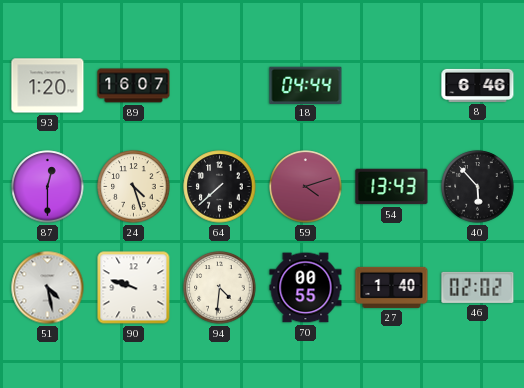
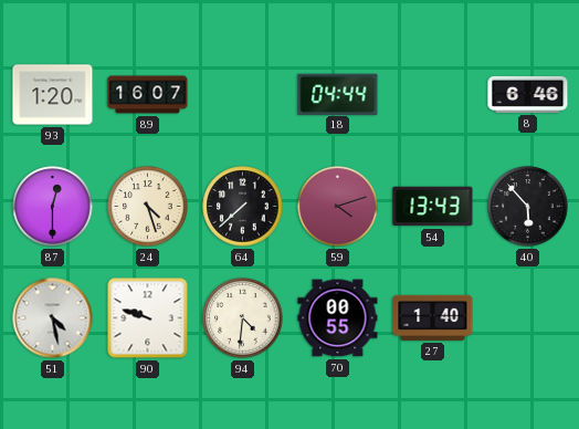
46: 02:02 -> none (478, 287)
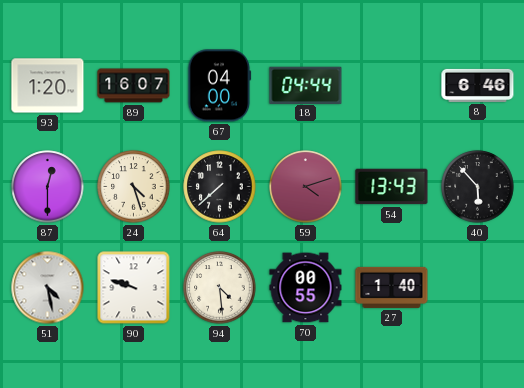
67: none -> 04:00 (220, 86)
94: 4:31 -> 4:29 (220, 288)
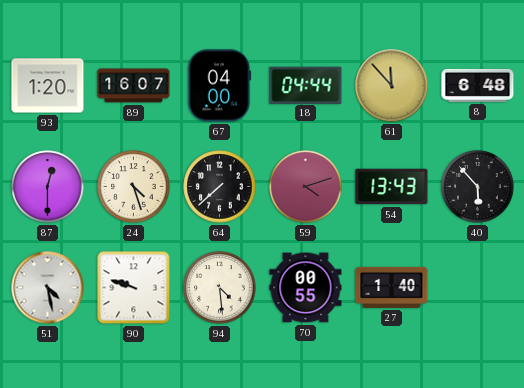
61: none -> 11:53 (392, 86)
8: 6:46 -> 6:48 (478, 85)
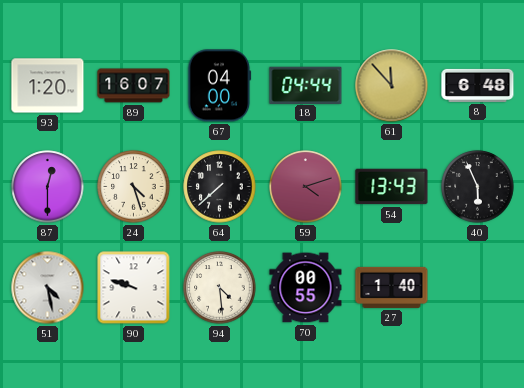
40: 5:53 -> 5:56 (478, 187)
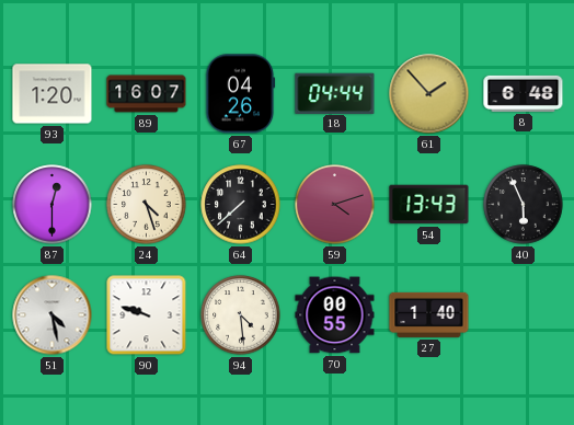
67: 04:00 -> 04:26 (241, 94)
61: 11:53 -> 1:53 (429, 94)
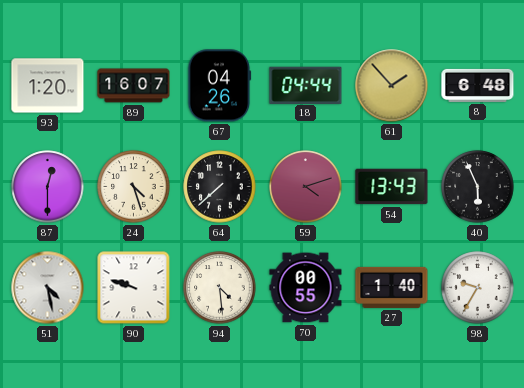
98: none -> 9:35 (478, 288)
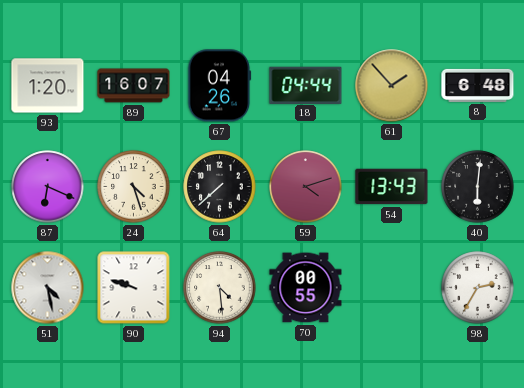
87: 12:30 -> 6:19 (48, 187)
40: 5:56 -> 6:01 (478, 187)
27: 1:40 -> none (392, 287)
98: 9:35 -> 2:35 (478, 288)
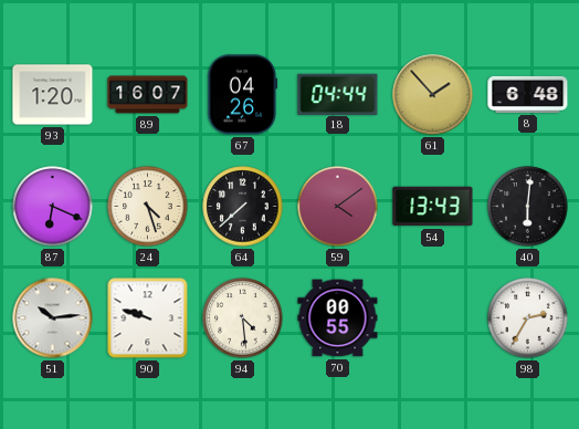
59: 4:12 -> 4:09 (338, 207)
51: 4:28 -> 10:14 (53, 318)
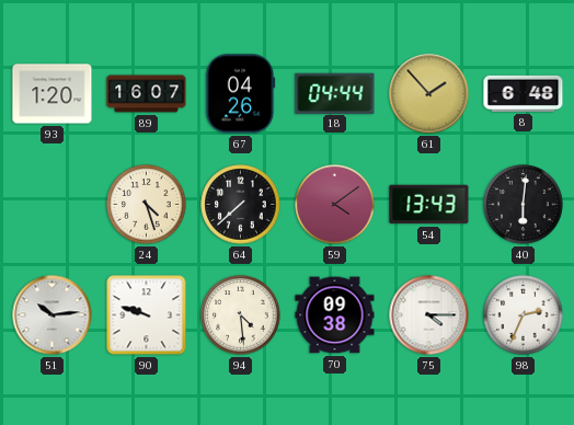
87: 6:19 -> none (53, 207)
70: 00:55 -> 09:38 (335, 315)
75: none -> 4:15 (429, 315)
98: 2:35 -> 2:34 (524, 315)
